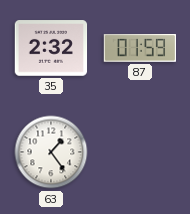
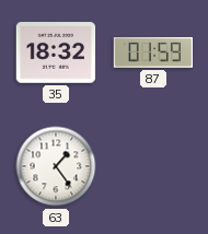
35: 2:32 -> 18:32 (56, 52)
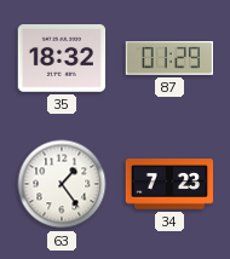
87: 01:59 -> 01:29 (168, 59)
34: none -> 7:23 (169, 184)
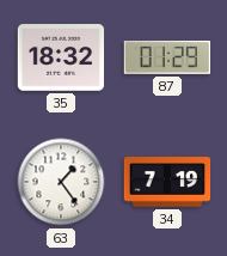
34: 7:23 -> 7:19 (167, 182)
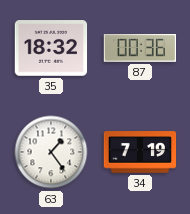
87: 01:29 -> 00:36 (139, 49)
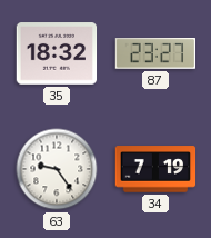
87: 00:36 -> 23:27 (154, 54)
63: 1:24 -> 9:24 (57, 169)
